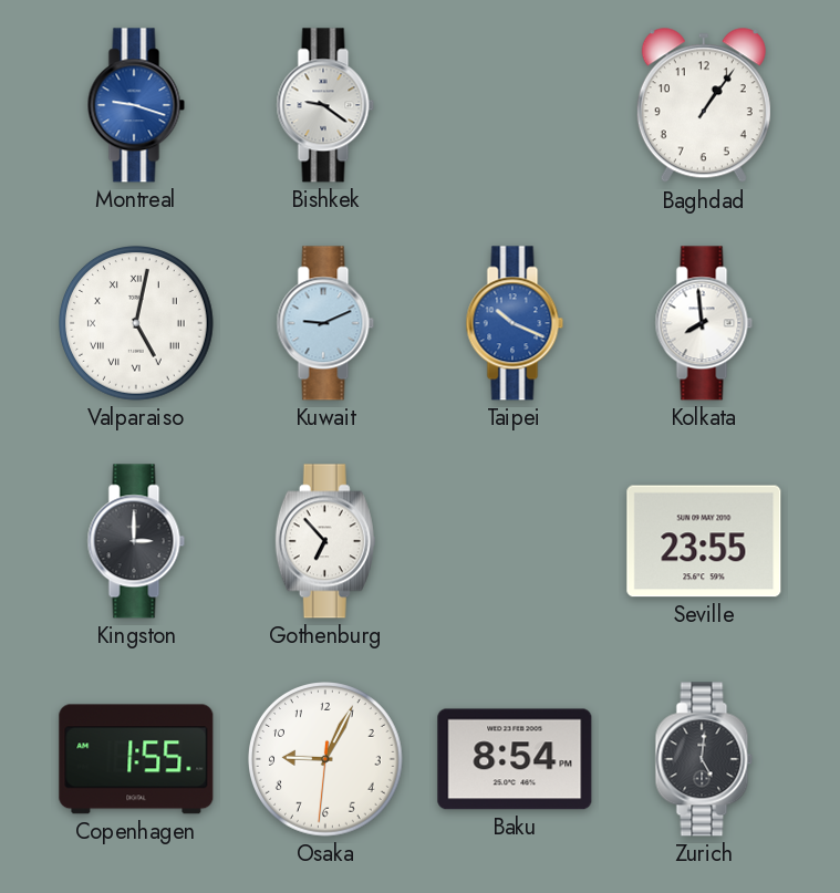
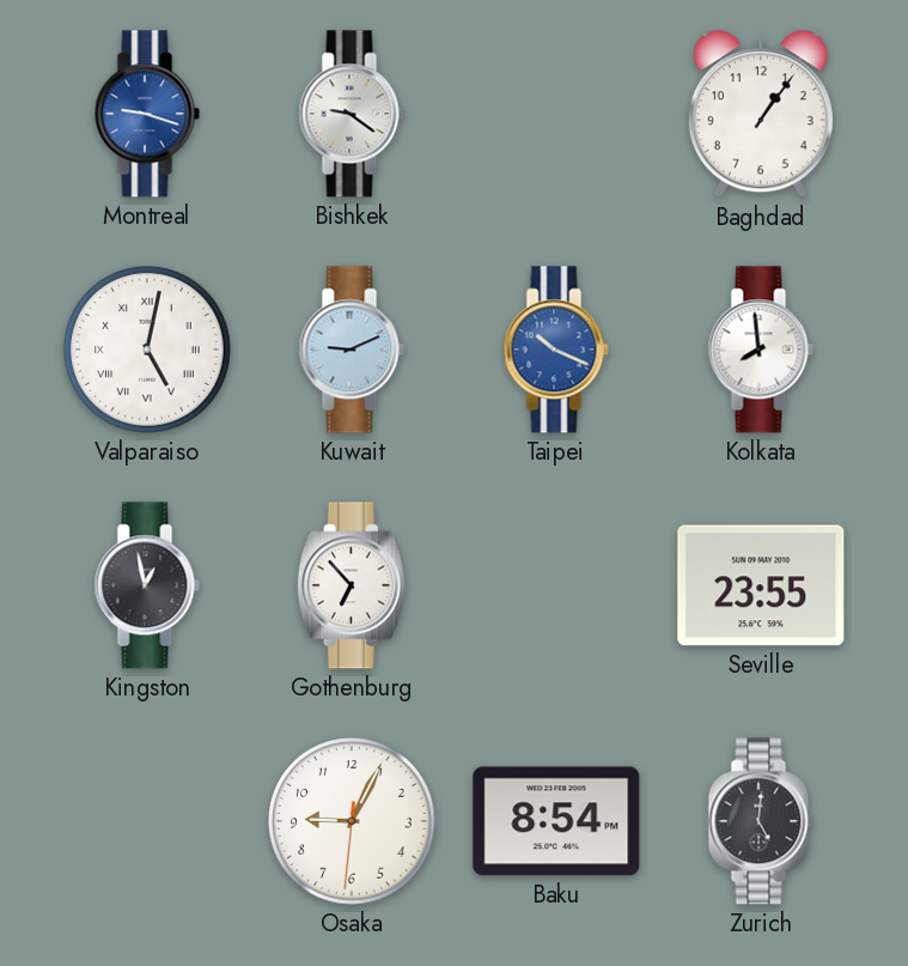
Kingston: 3:00 -> 12:58 (147, 585)
Copenhagen: 1:55 -> none (136, 759)
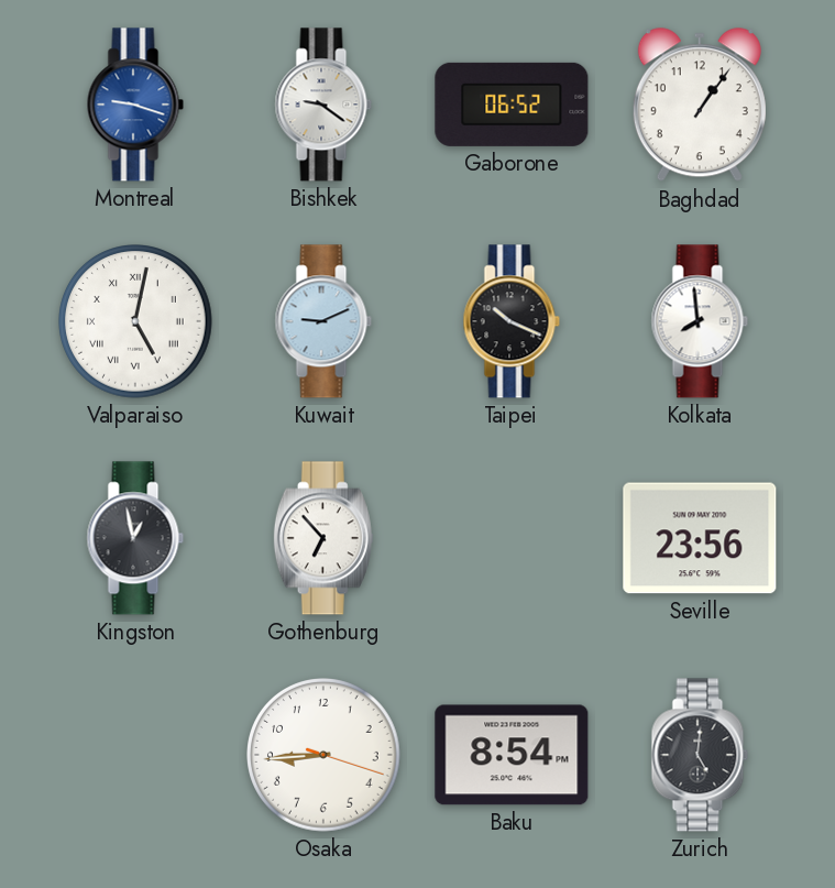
Gaborone: none -> 06:52 (512, 105)
Taipei dial: blue -> black (512, 321)
Seville: 23:55 -> 23:56 (700, 538)
Osaka: 9:04 -> 8:44 (325, 756)
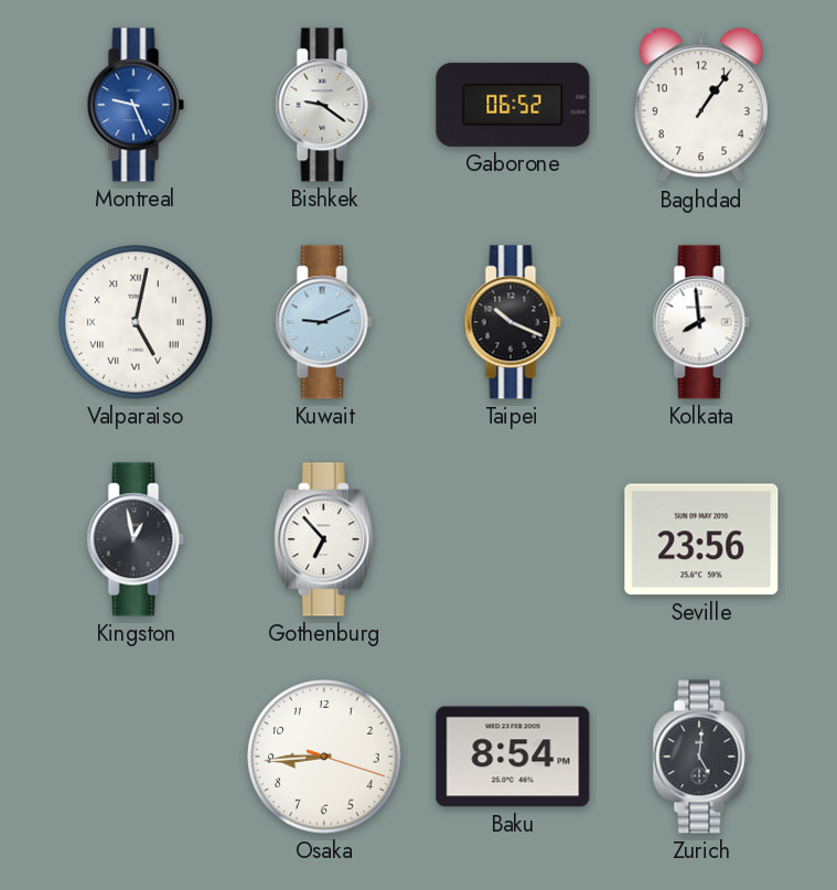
Montreal: 9:18 -> 9:26 (136, 105)
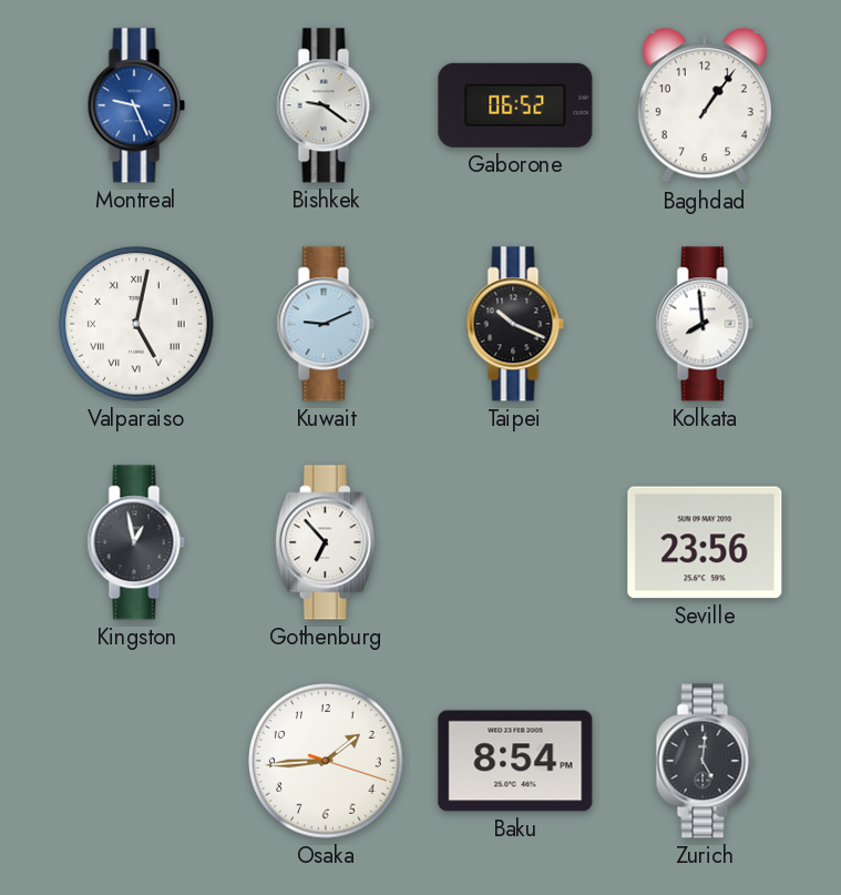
Osaka: 8:44 -> 1:44 (327, 762)
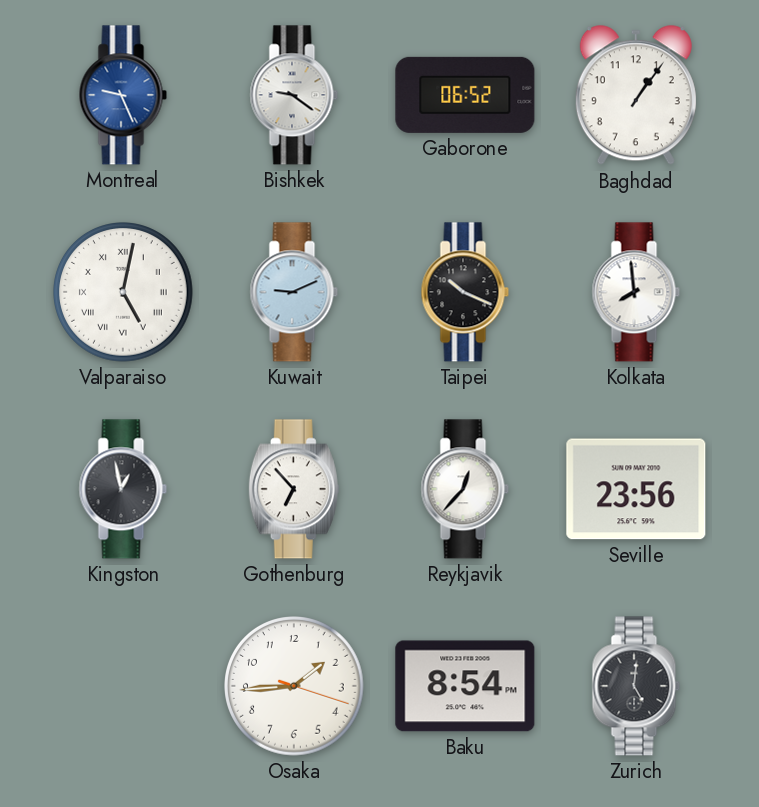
Reykjavik: none -> 12:37 (465, 489)
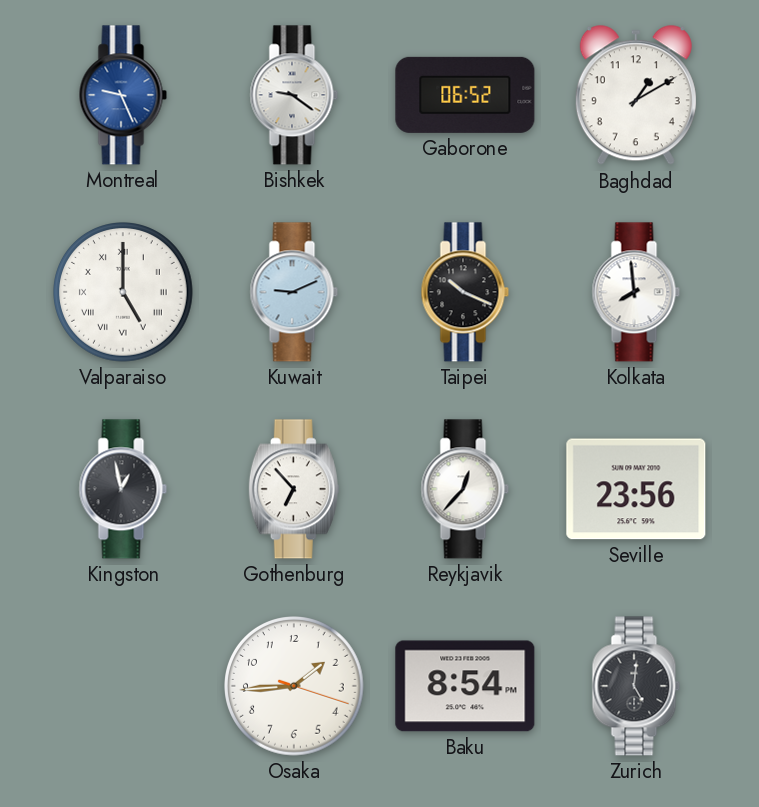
Baghdad: 1:06 -> 1:10 (636, 96)
Valparaiso: 5:02 -> 5:00 (124, 293)
